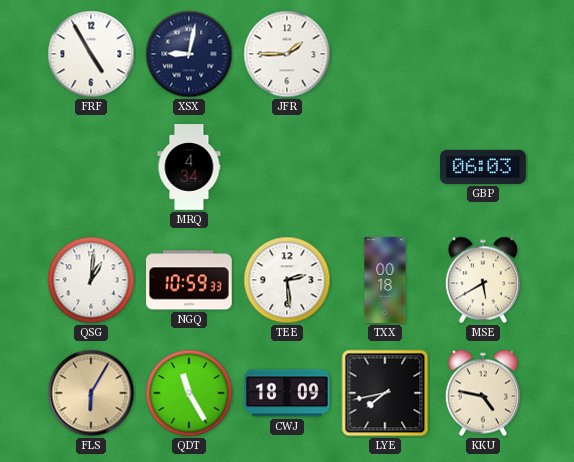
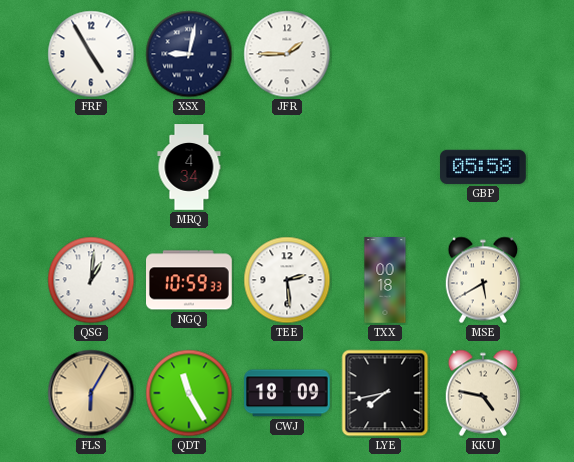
GBP: 06:03 -> 05:58 (484, 167)
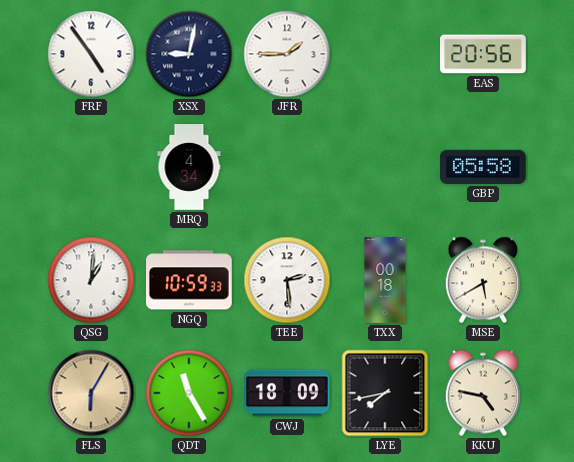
FRF: 4:55 -> 4:54 (91, 54)
EAS: none -> 20:56 (483, 54)
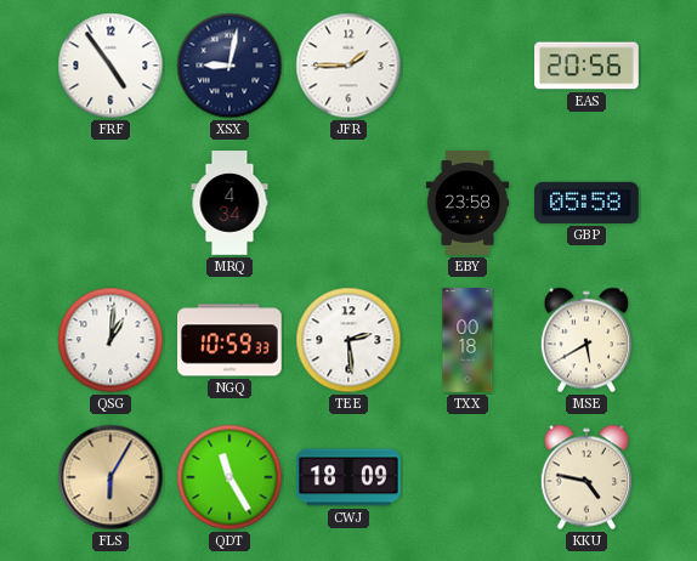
EBY: none -> 23:58 (467, 203)
LYE: 7:43 -> none (385, 393)
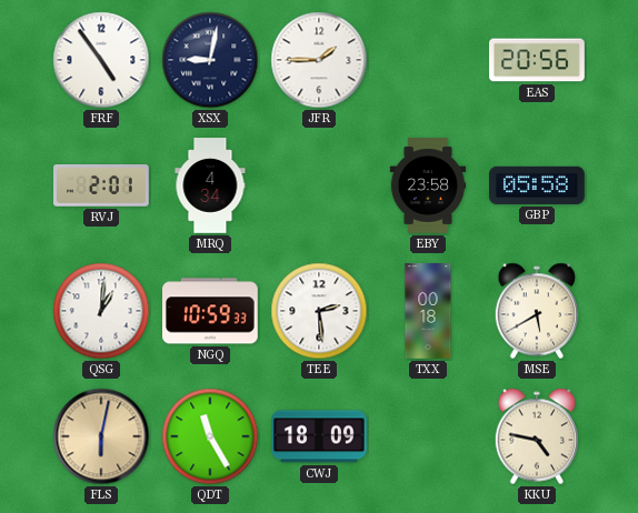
RVJ: none -> 2:01 (102, 185)
FLS: 6:05 -> 6:02 (101, 436)
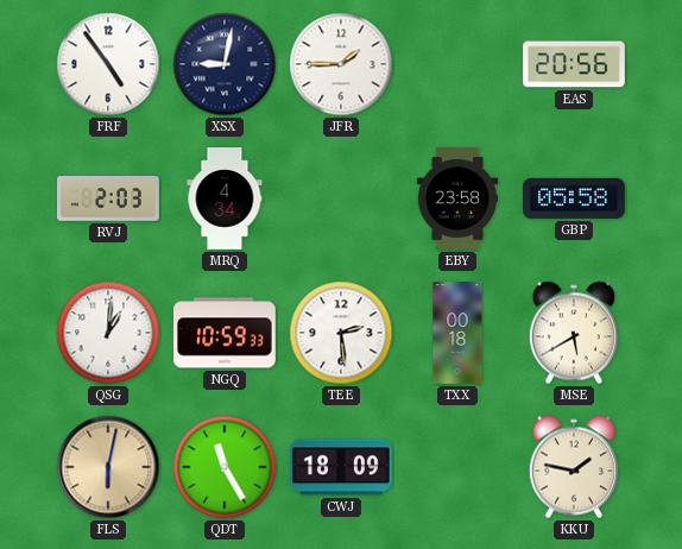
RVJ: 2:01 -> 2:03 (109, 198)
KKU: 4:47 -> 1:47 (573, 467)
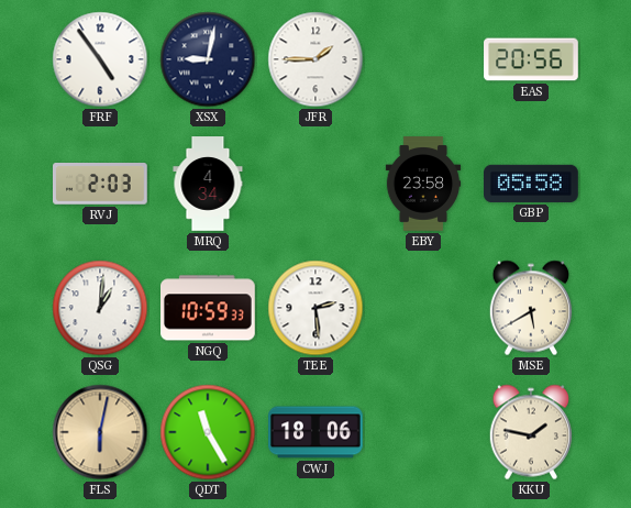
TXX: 00:18 -> none (457, 333)
CWJ: 18:09 -> 18:06 (317, 432)
